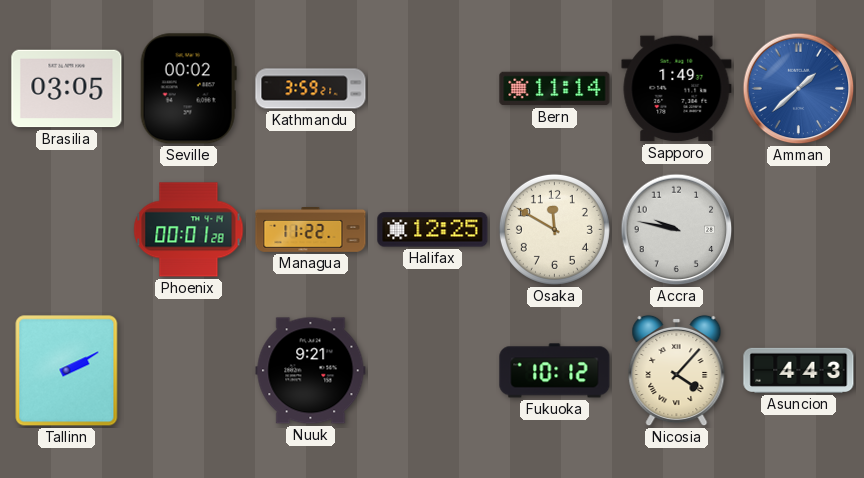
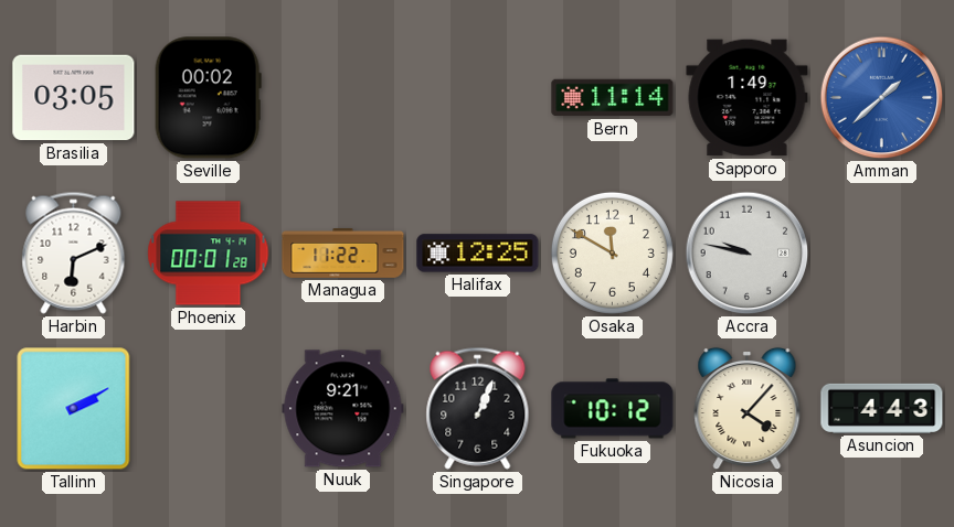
Kathmandu: 3:59 -> none (311, 89)
Harbin: none -> 6:11 (74, 252)
Singapore: none -> 1:04 (478, 408)
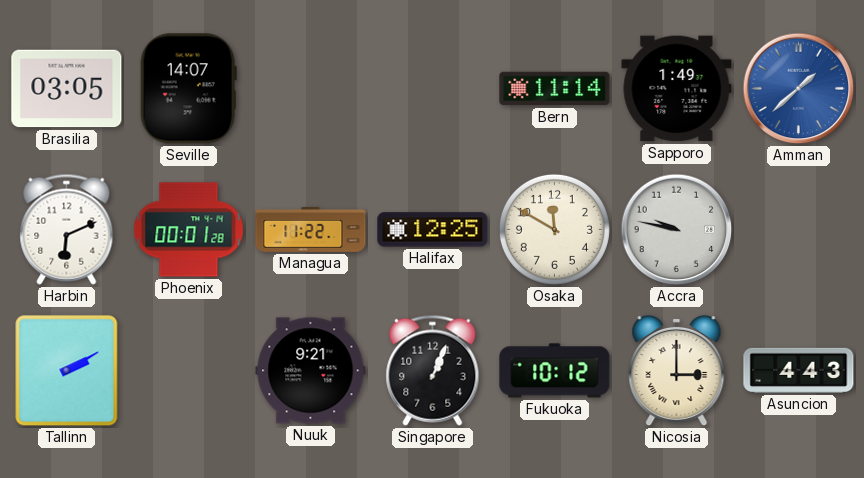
Seville: 00:02 -> 14:07 (188, 89)
Nicosia: 4:07 -> 3:00 (677, 371)
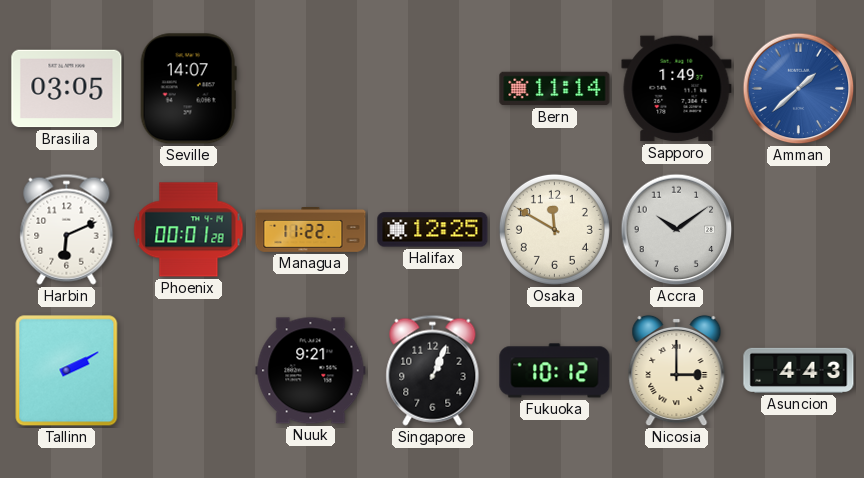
Accra: 9:47 -> 10:09 (677, 230)
